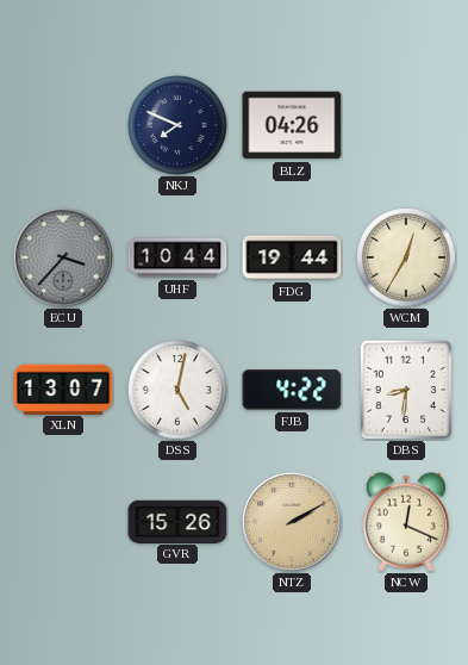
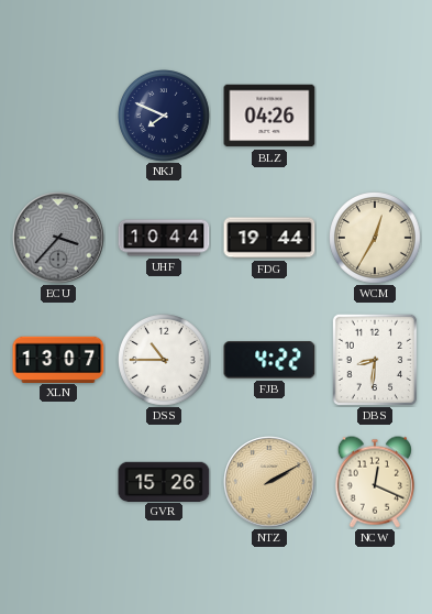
DSS: 5:02 -> 10:45 (165, 361)
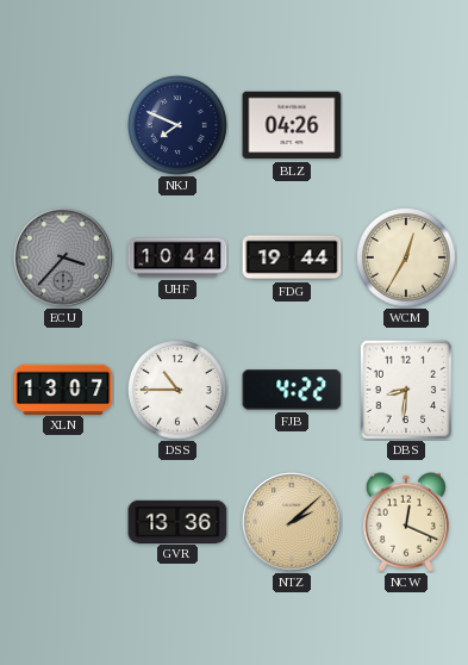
GVR: 15:26 -> 13:36 (177, 521)
NTZ: 2:10 -> 2:08 (292, 522)
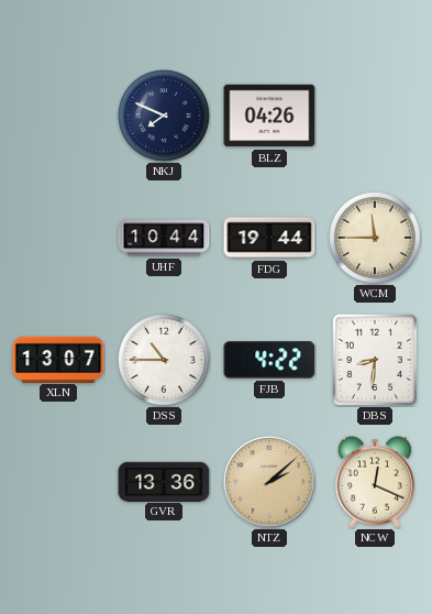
ECU: 3:37 -> none (63, 257)
WCM: 12:35 -> 11:45 (376, 239)
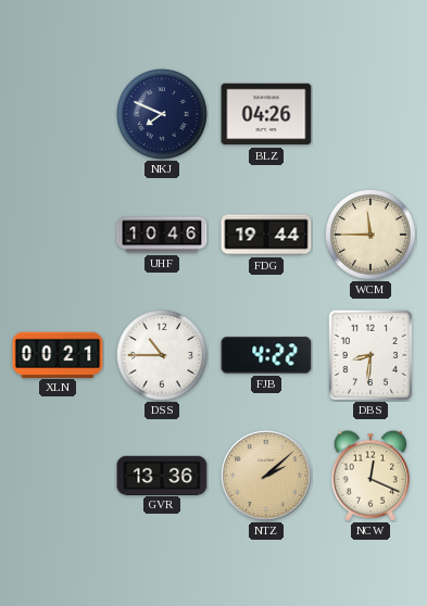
UHF: 10:44 -> 10:46 (162, 235)
XLN: 13:07 -> 00:21 (58, 354)
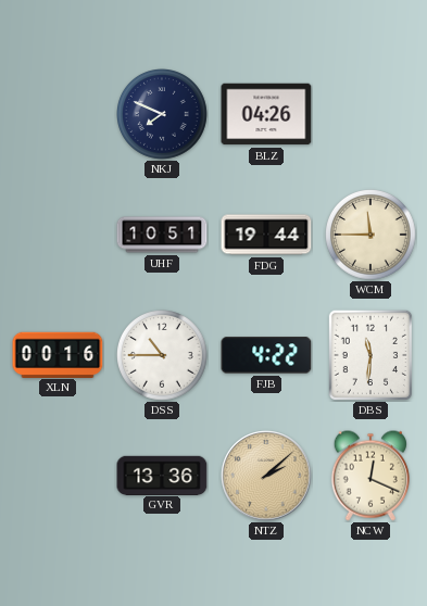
UHF: 10:46 -> 10:51 (162, 235)
XLN: 00:21 -> 00:16 (58, 354)
DBS: 8:31 -> 11:31 (369, 354)
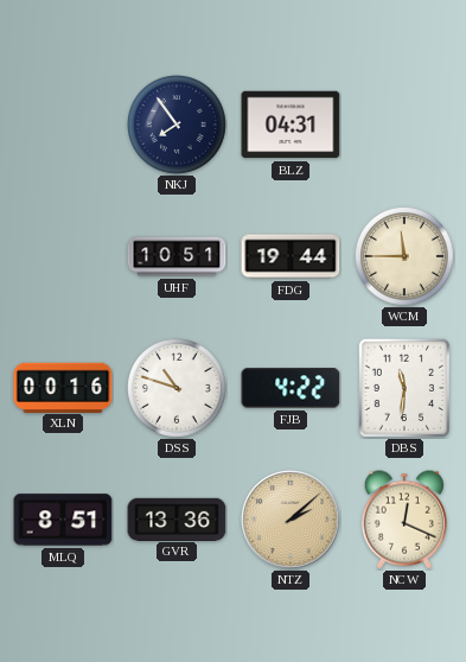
NKJ: 7:49 -> 7:54 (178, 126)
BLZ: 04:26 -> 04:31 (291, 125)
DSS: 10:45 -> 10:48 (178, 389)
MLQ: none -> 8:51 (63, 520)
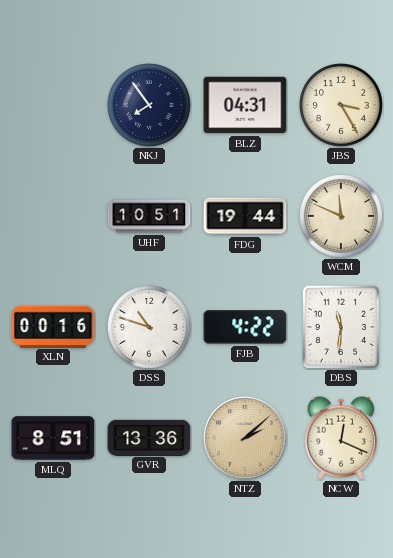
JBS: none -> 3:25 (342, 106)
WCM: 11:45 -> 11:49 (342, 217)
